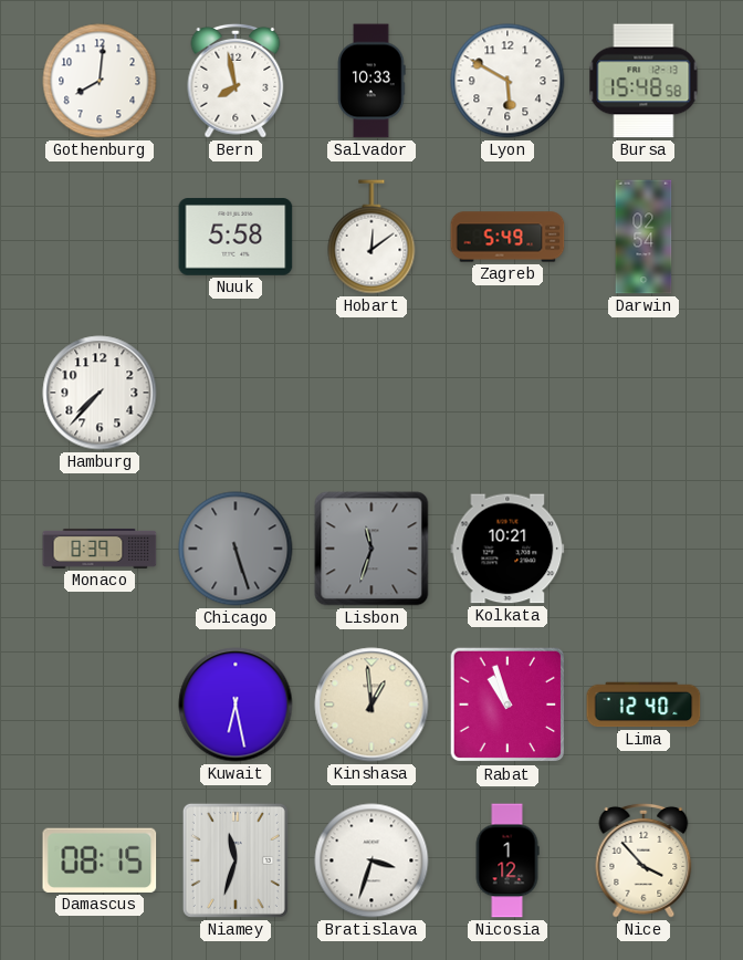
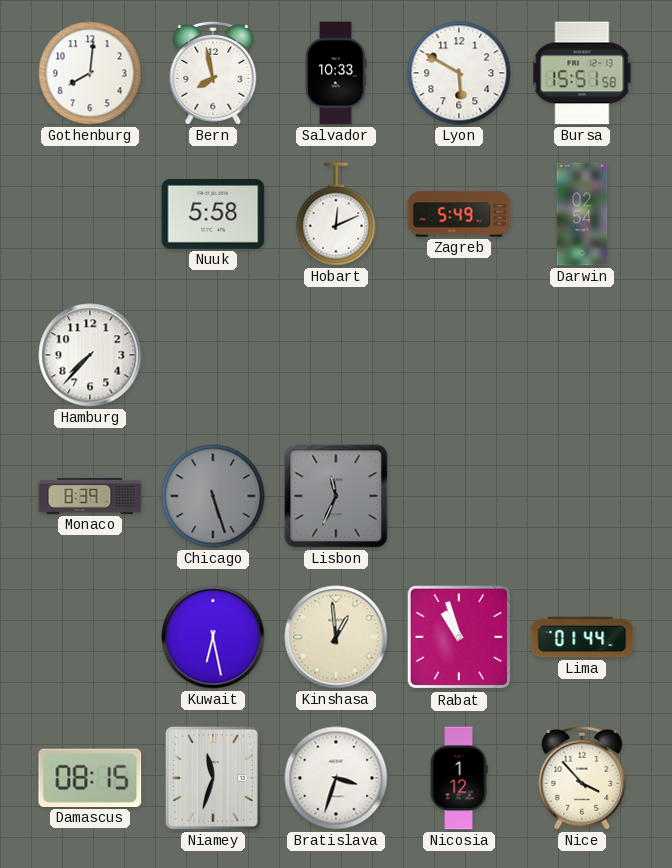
Bursa: 15:48 -> 15:51 (582, 73)
Hobart: 12:09 -> 12:11 (336, 214)
Lisbon: 11:33 -> 11:34 (336, 496)
Kolkata: 10:21 -> none (507, 549)
Lima: 12:40 -> 01:44 (582, 637)
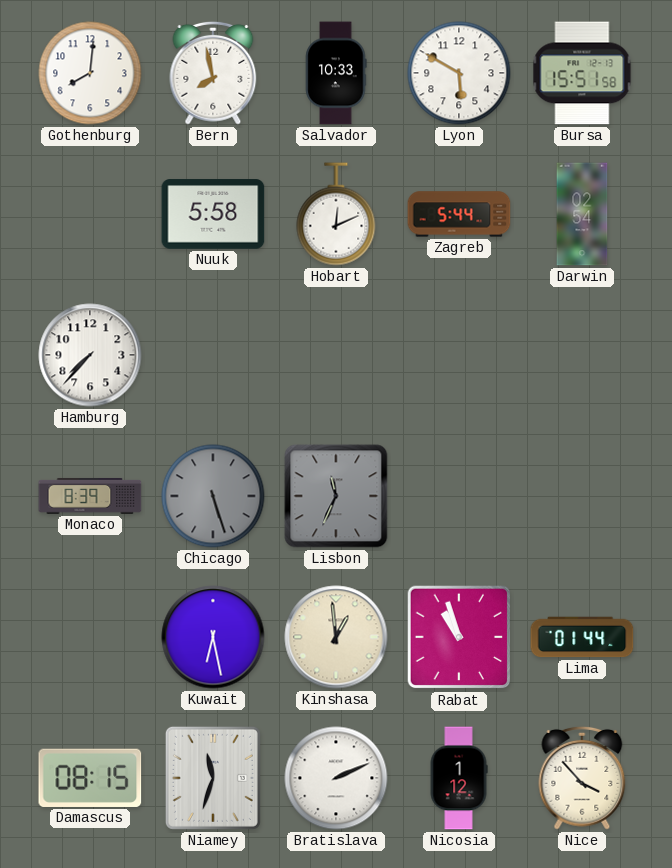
Zagreb: 5:49 -> 5:44 (459, 214)
Bratislava: 3:33 -> 2:11 (336, 778)
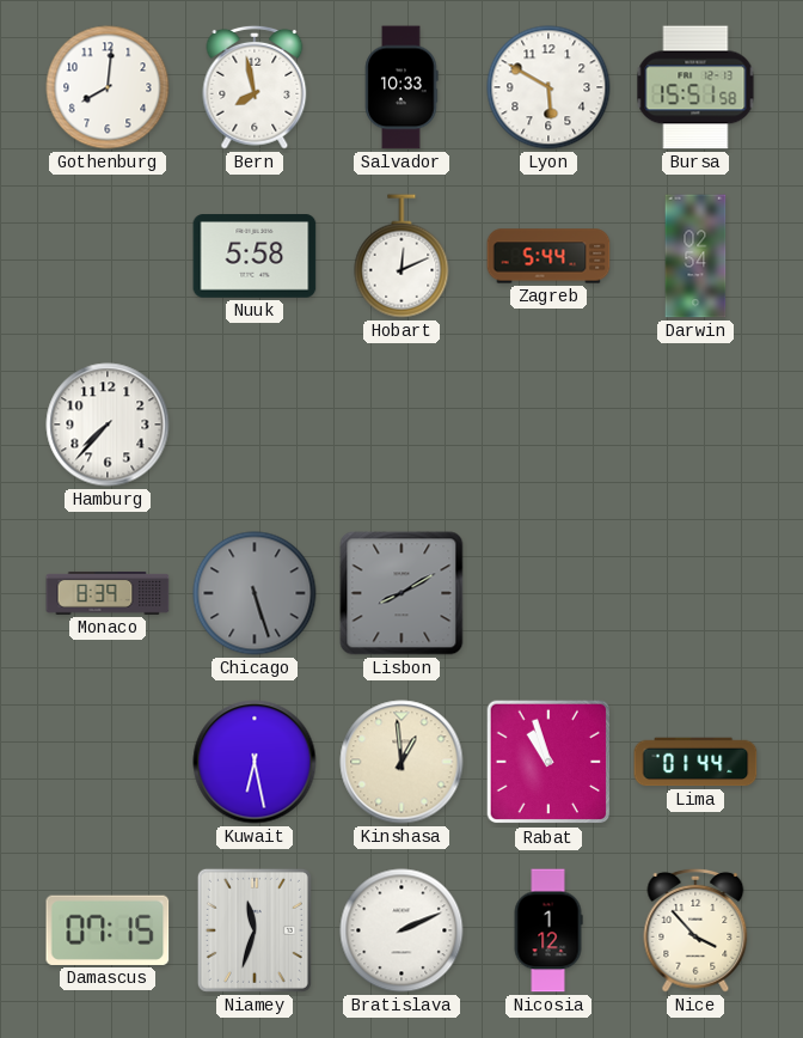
Lisbon: 11:34 -> 8:10 (401, 593)
Damascus: 08:15 -> 07:15 (108, 930)
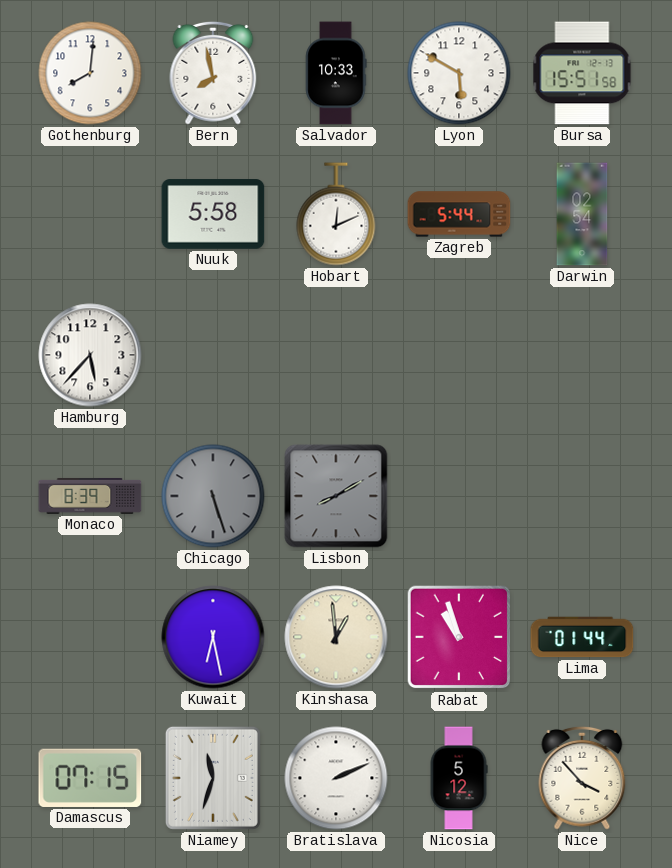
Hamburg: 7:37 -> 5:37 (90, 355)
Nicosia: 1:12 -> 5:12 (459, 778)
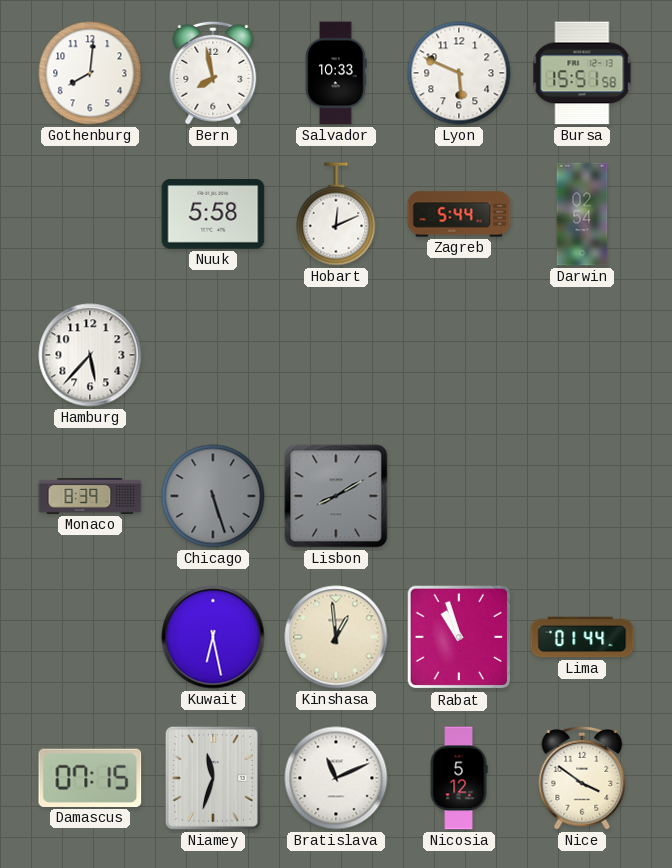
Lyon: 5:50 -> 5:49 (459, 73)
Bratislava: 2:11 -> 11:11 (336, 778)
Nice: 3:53 -> 3:51 (582, 778)
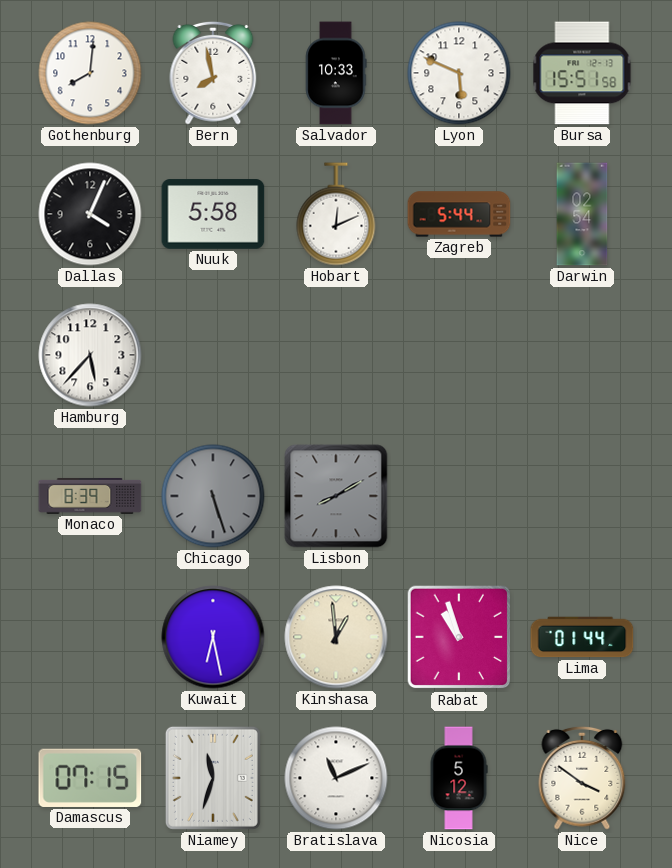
Dallas: none -> 4:04 (90, 214)
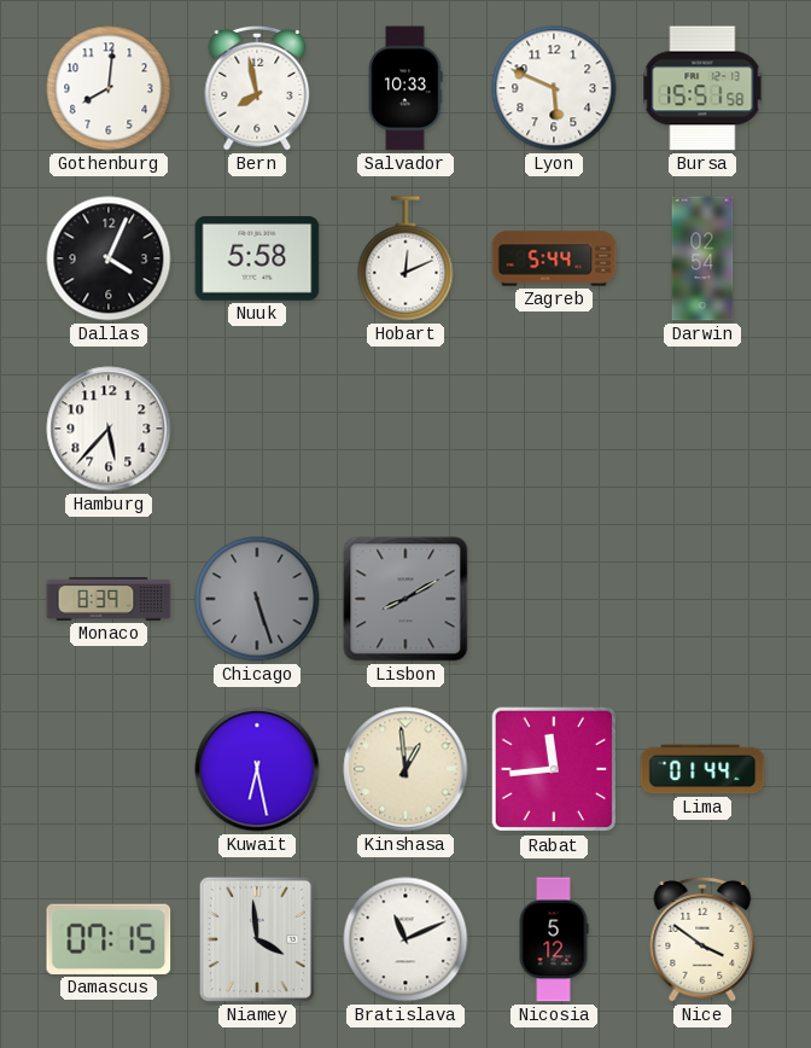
Rabat: 10:57 -> 11:44 (554, 769)
Niamey: 11:33 -> 3:59 (257, 939)
